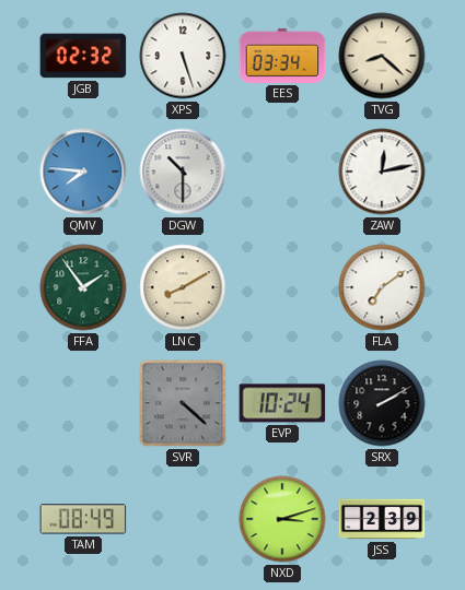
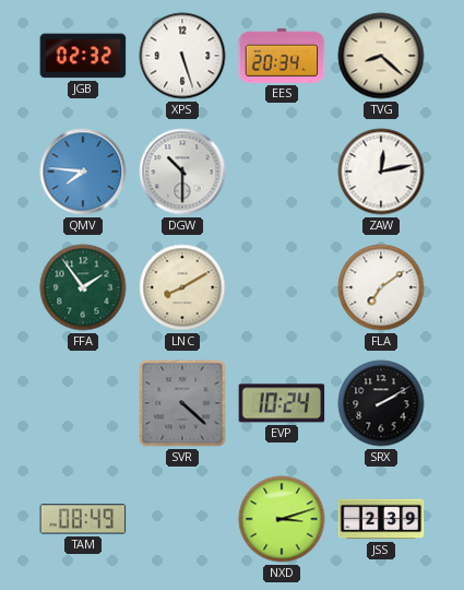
EES: 03:34 -> 20:34 (282, 56)
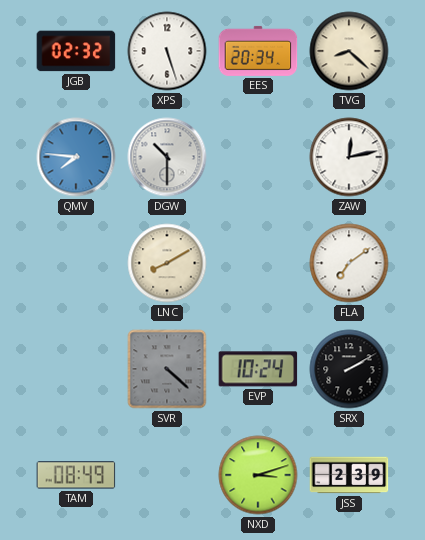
FFA: 1:54 -> none (83, 287)
